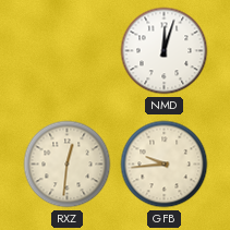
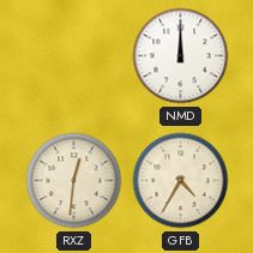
NMD: 12:03 -> 12:00 (181, 56)
GFB: 9:44 -> 4:35 (181, 181)
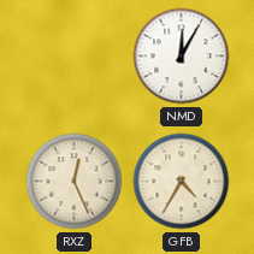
NMD: 12:00 -> 12:05 (182, 57)
RXZ: 12:31 -> 12:26 (75, 182)
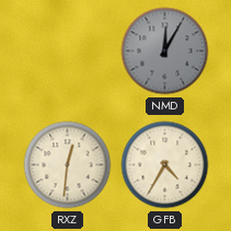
NMD dial: white -> grey (165, 51)
RXZ: 12:26 -> 12:31 (68, 165)
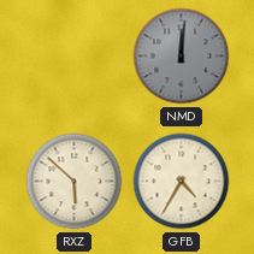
NMD: 12:05 -> 12:01 (182, 57)
RXZ: 12:31 -> 5:52 (75, 182)
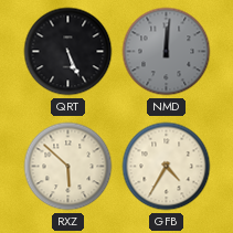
QRT: none -> 5:26 (68, 52)
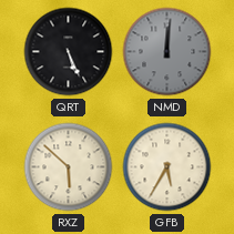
GFB: 4:35 -> 5:35 (167, 167)
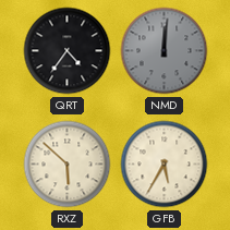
QRT: 5:26 -> 4:36 (68, 51)
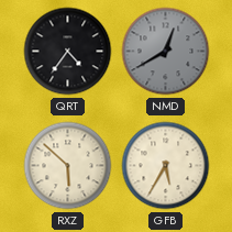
NMD: 12:01 -> 12:40 (166, 52)
